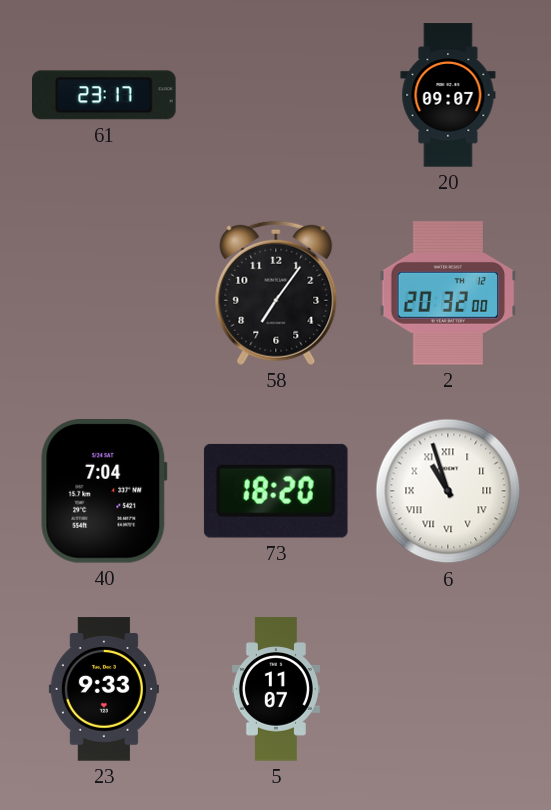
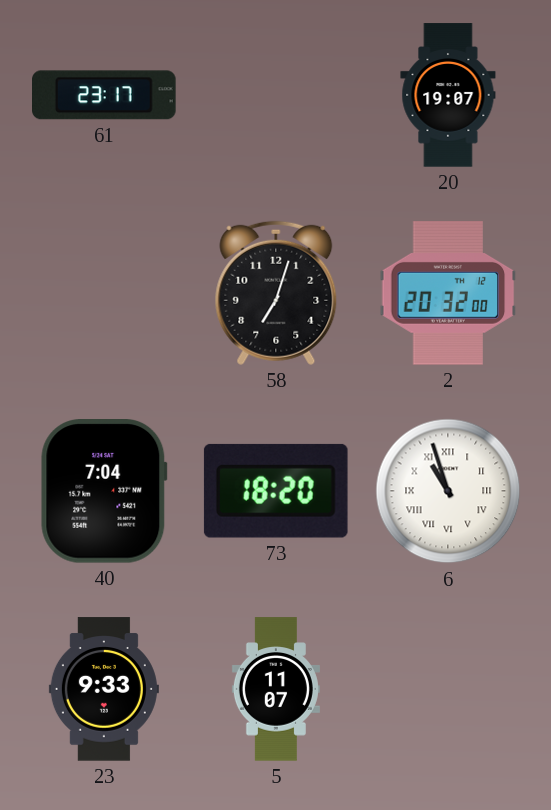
20: 09:07 -> 19:07 (448, 95)
58: 7:06 -> 7:03 (276, 293)
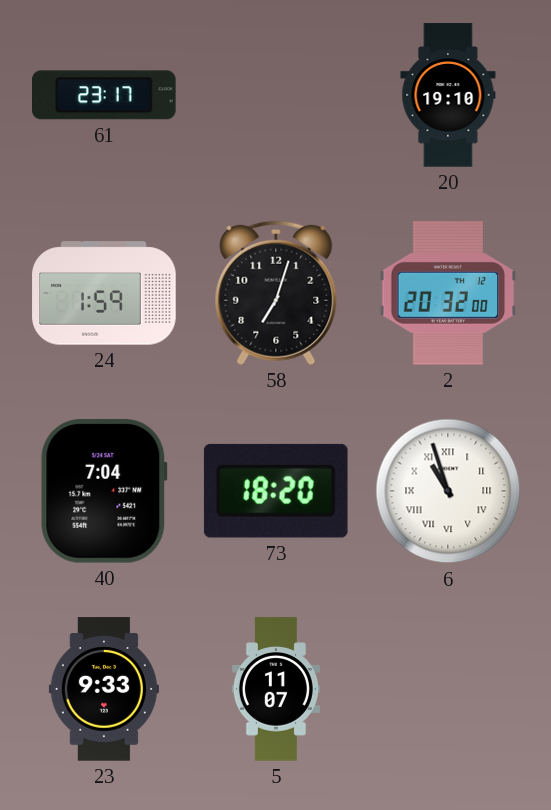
20: 19:07 -> 19:10 (448, 95)
24: none -> 1:59 (104, 293)
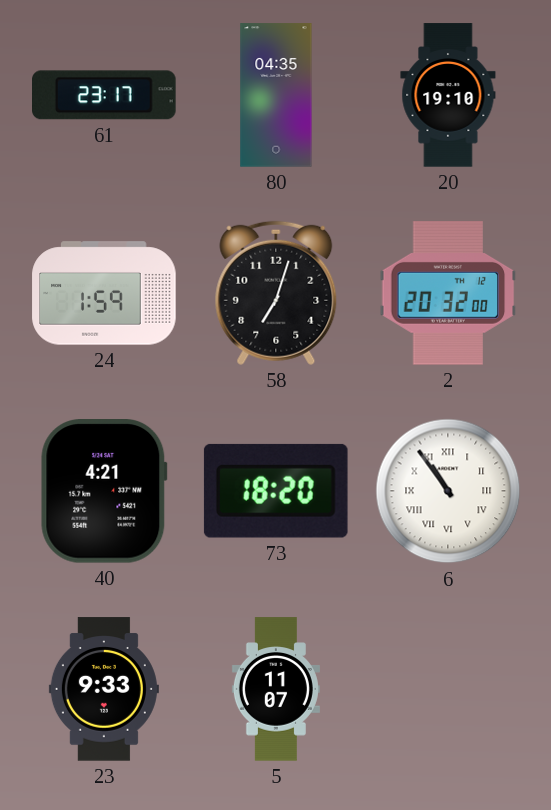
80: none -> 04:35 (276, 95)
40: 7:04 -> 4:21 (104, 492)
6: 10:57 -> 10:54 (448, 491)
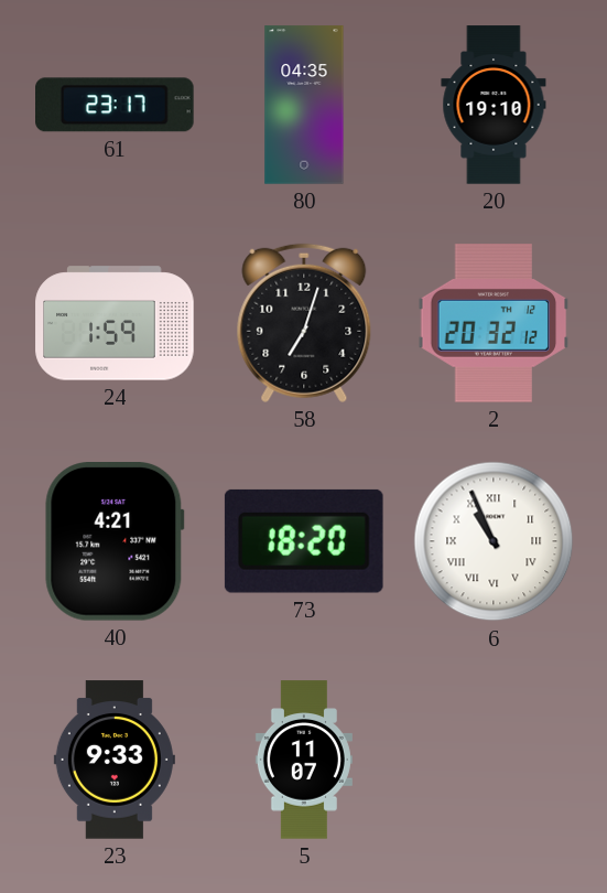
2: 20:32:00 -> 20:32:12 (494, 323)
6: 10:54 -> 10:56 (494, 541)
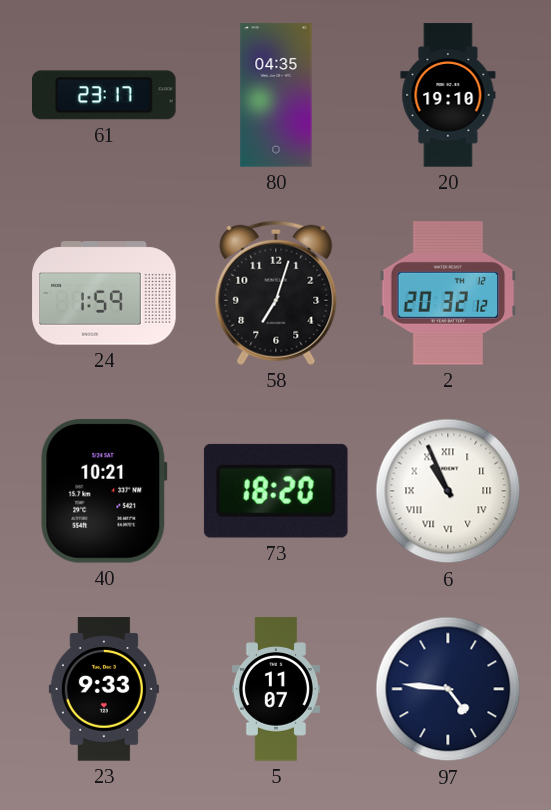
40: 4:21 -> 10:21 (104, 492)
97: none -> 4:46 (448, 689)
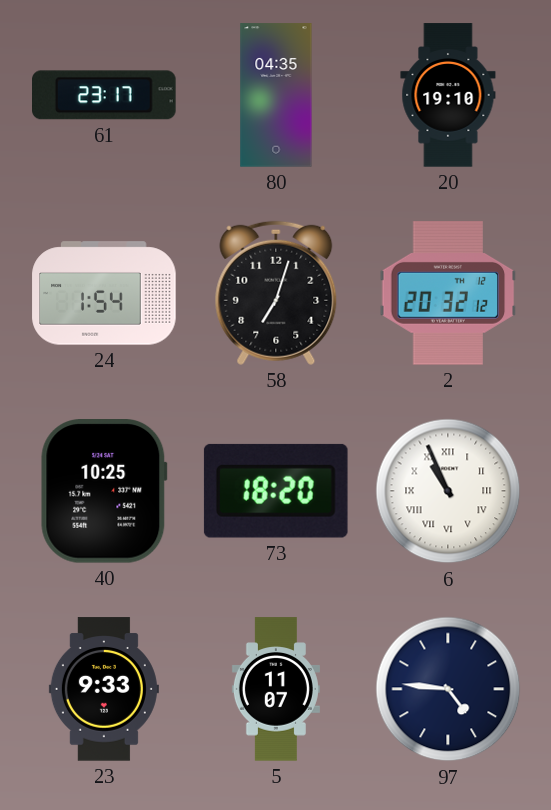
24: 1:59 -> 1:54 (104, 293)
40: 10:21 -> 10:25 (104, 492)
